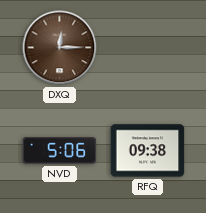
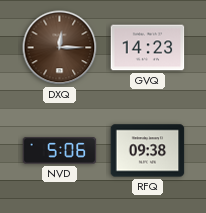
GVQ: none -> 14:23 (148, 48)
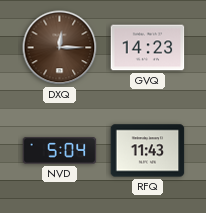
NVD: 5:06 -> 5:04 (60, 151)
RFQ: 09:38 -> 11:43 (148, 151)
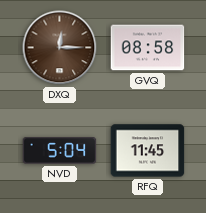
GVQ: 14:23 -> 08:58 (148, 48)
RFQ: 11:43 -> 11:45 (148, 151)
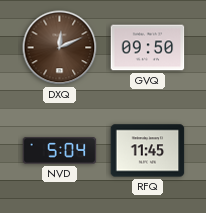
DXQ: 12:15 -> 12:11 (60, 48)
GVQ: 08:58 -> 09:50 (148, 48)
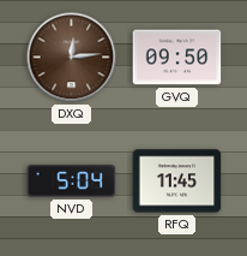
DXQ: 12:11 -> 12:14 (72, 58)
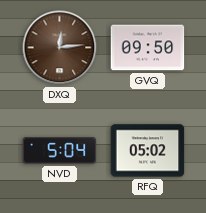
RFQ: 11:45 -> 05:02 (148, 151)
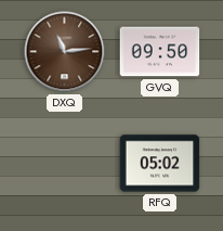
DXQ: 12:14 -> 11:14 (65, 52)
NVD: 5:04 -> none (60, 151)
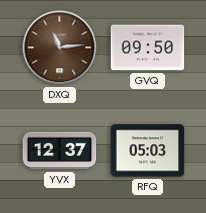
YVX: none -> 12:37 (60, 151)
RFQ: 05:02 -> 05:03 (148, 151)
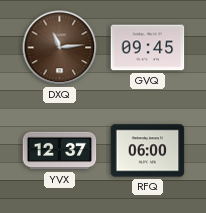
GVQ: 09:50 -> 09:45 (148, 48)
RFQ: 05:03 -> 06:00 (148, 151)
